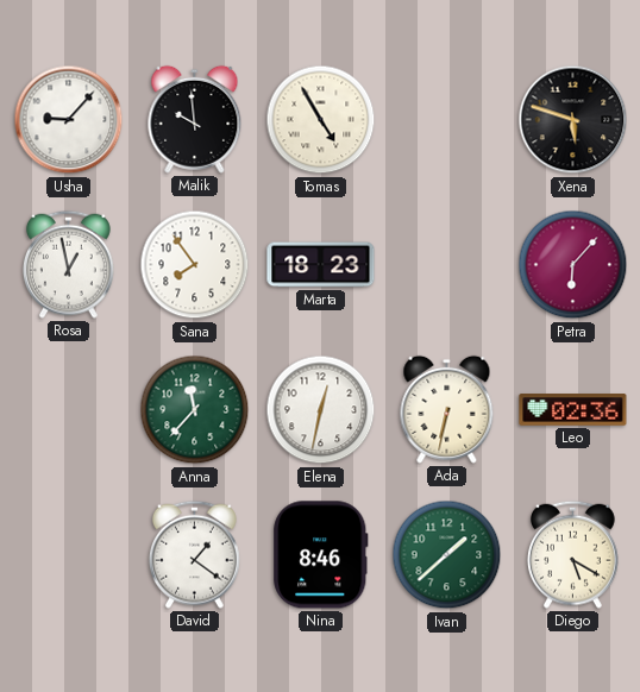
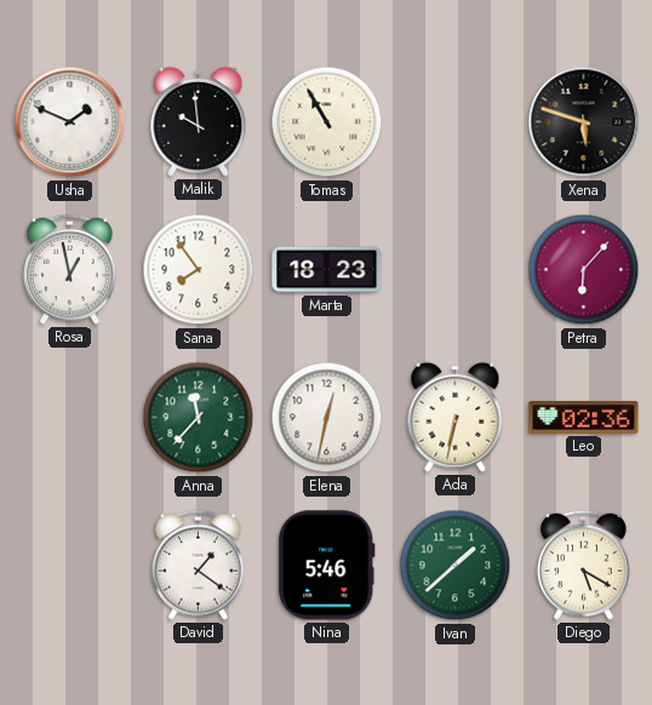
Usha: 9:07 -> 1:49 (70, 122)
Tomas: 4:55 -> 10:55 (327, 122)
Nina: 8:46 -> 5:46 (327, 566)
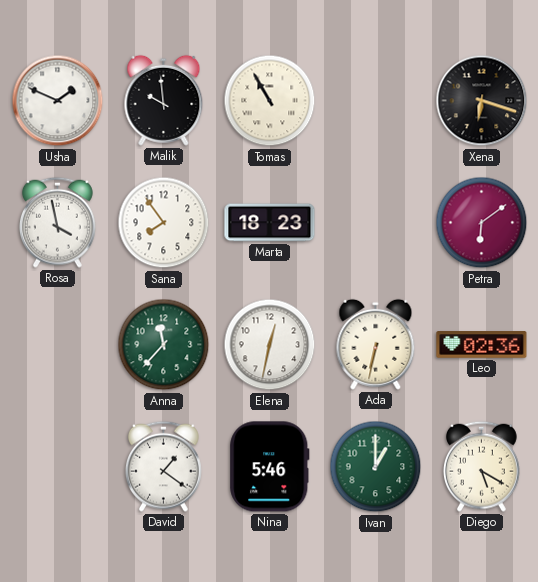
Xena: 5:48 -> 6:18 (482, 101)
Rosa: 12:58 -> 3:58 (57, 222)
Petra: 6:07 -> 6:09 (482, 223)
Ivan: 1:38 -> 1:00 (376, 467)
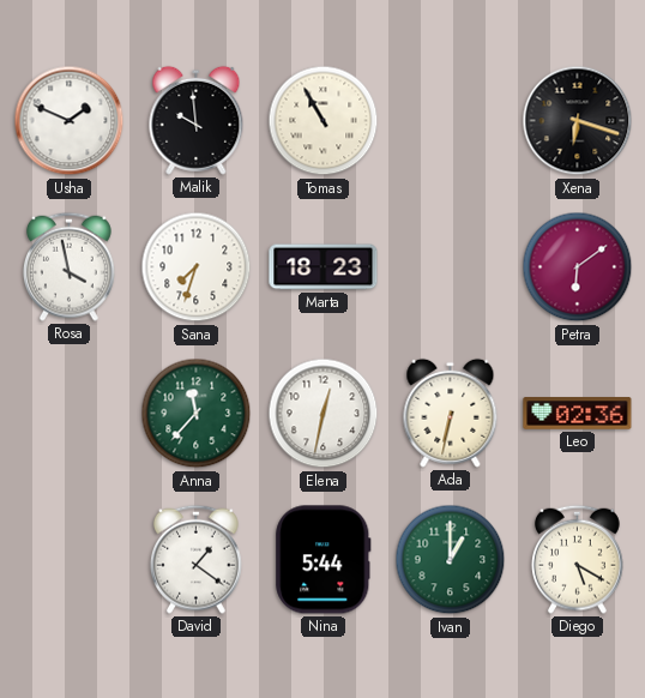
Sana: 7:54 -> 7:33 (197, 267)
Nina: 5:46 -> 5:44 (324, 560)
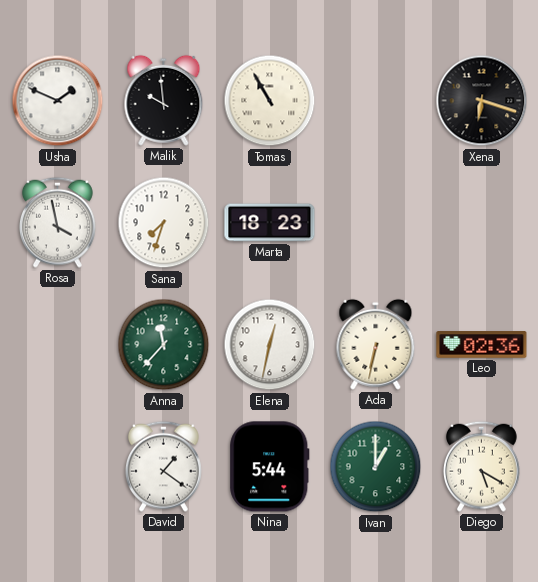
Petra: 6:09 -> none (578, 267)
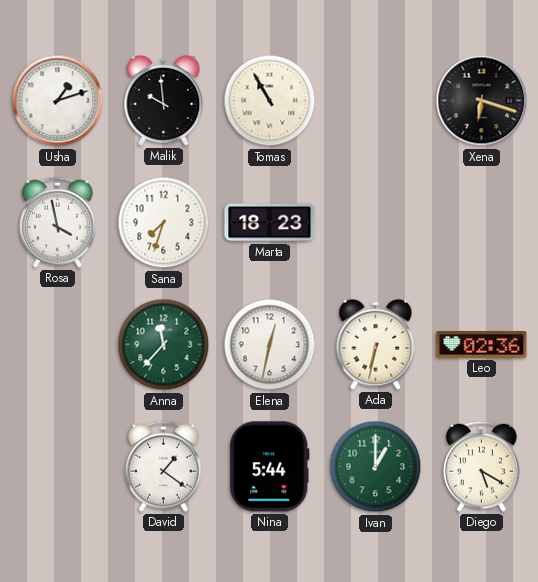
Usha: 1:49 -> 1:12 (58, 101)
